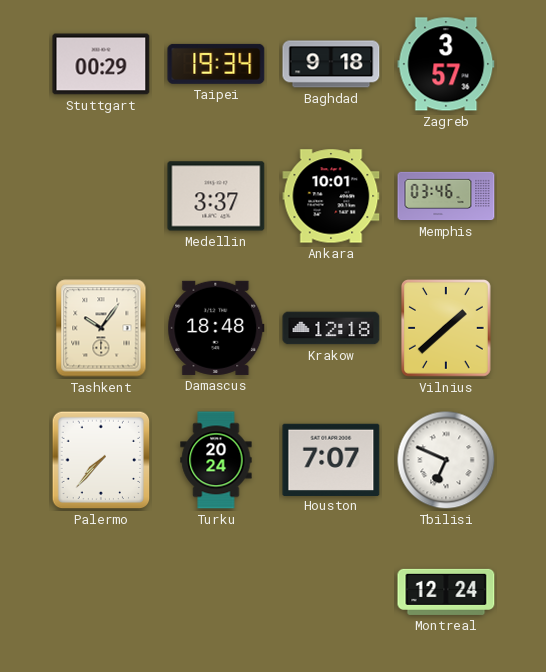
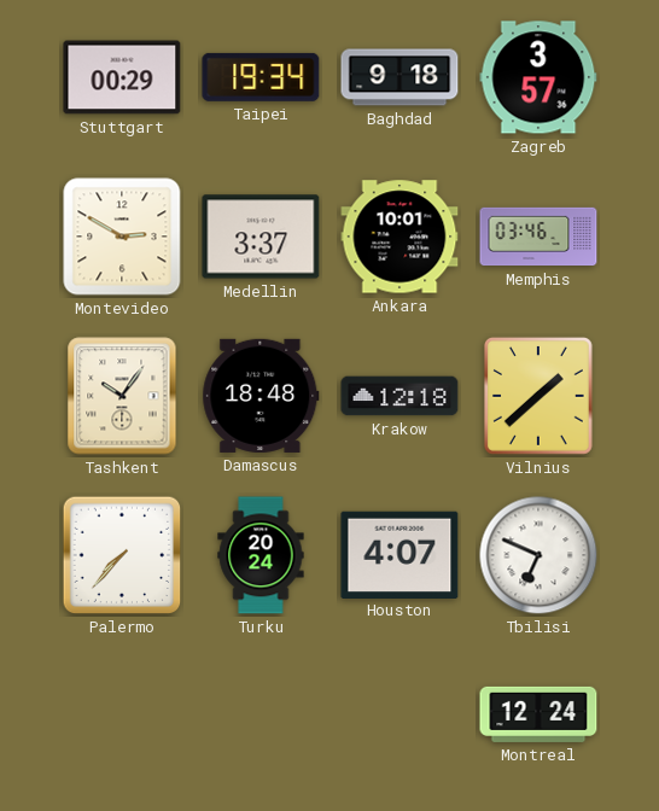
Montevideo: none -> 2:50 (122, 237)
Houston: 7:07 -> 4:07 (400, 554)
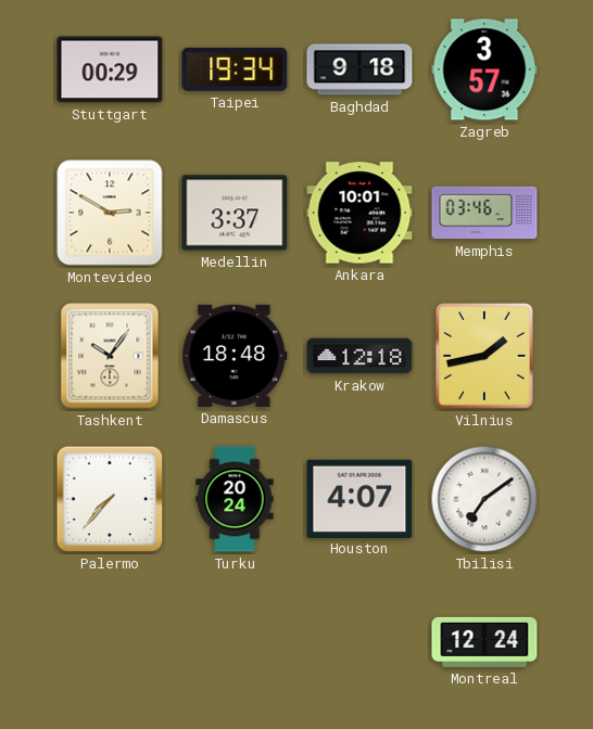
Vilnius: 1:38 -> 1:43 (485, 357)
Tbilisi: 6:49 -> 7:09 (484, 499)
